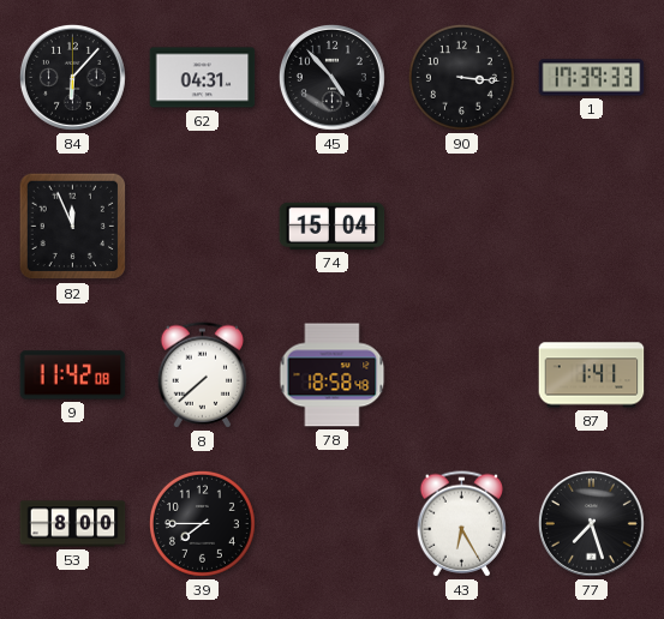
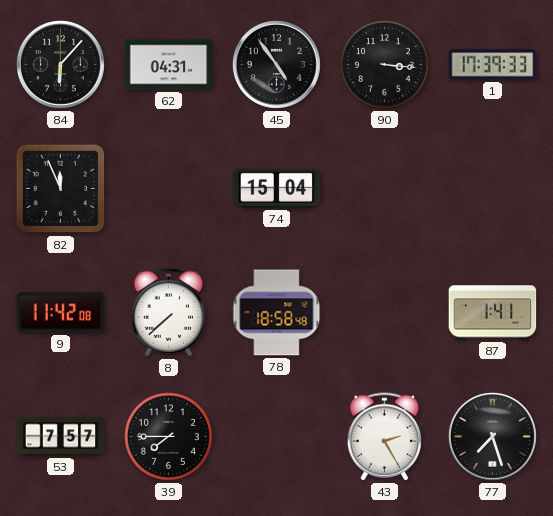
45: 4:53 -> 4:54 (276, 64)
53: 8:00 -> 7:57 (61, 437)
43: 6:25 -> 2:25 (385, 437)
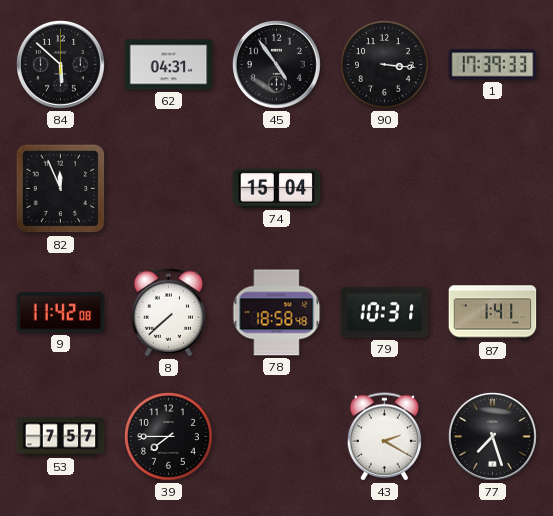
84: 6:07 -> 5:52 (60, 64)
79: none -> 10:31 (385, 313)
43: 2:25 -> 2:20 (385, 437)
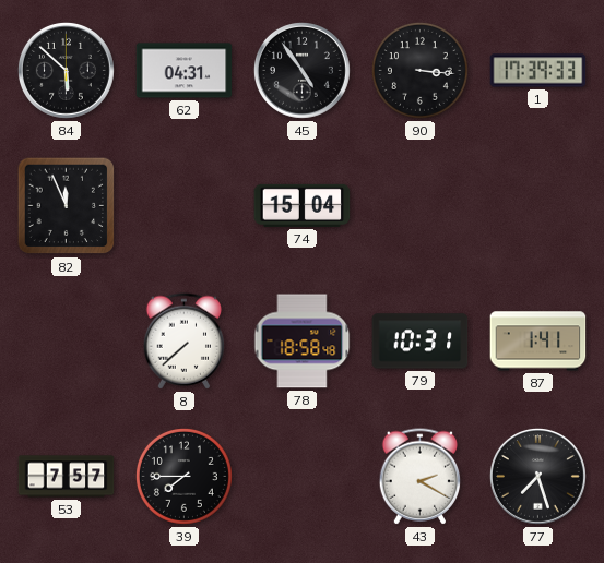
9: 11:42 -> none (61, 313)
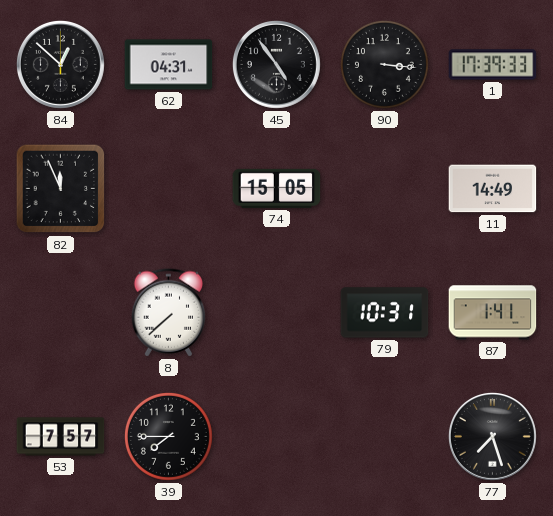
84: 5:52 -> 12:52 (60, 64)
74: 15:04 -> 15:05 (277, 188)
11: none -> 14:49 (493, 189)
78: 18:58 -> none (303, 342)
43: 2:20 -> none (421, 477)
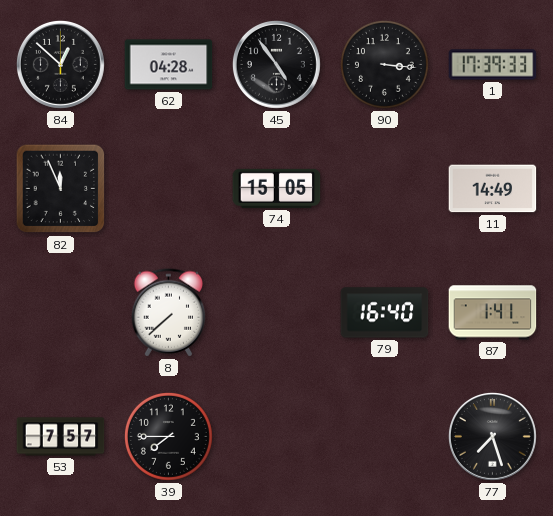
62: 04:31 -> 04:28 (169, 65)
79: 10:31 -> 16:40 (385, 313)
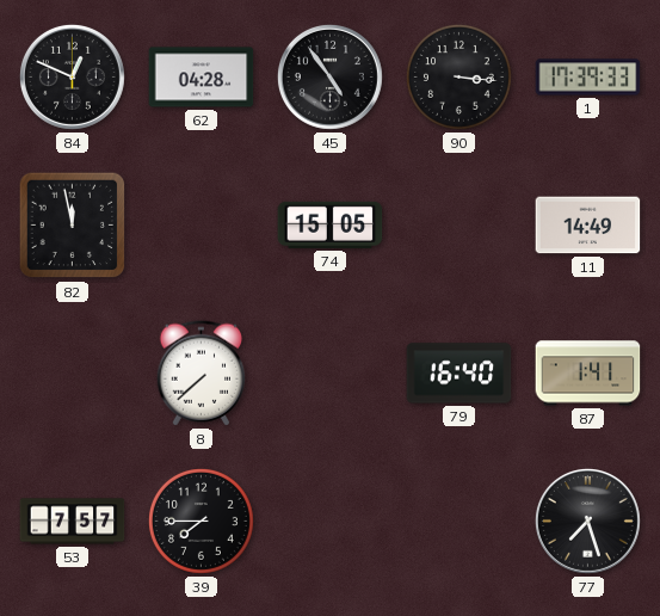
84: 12:52 -> 12:49 (72, 76)
82: 11:56 -> 11:58 (73, 226)
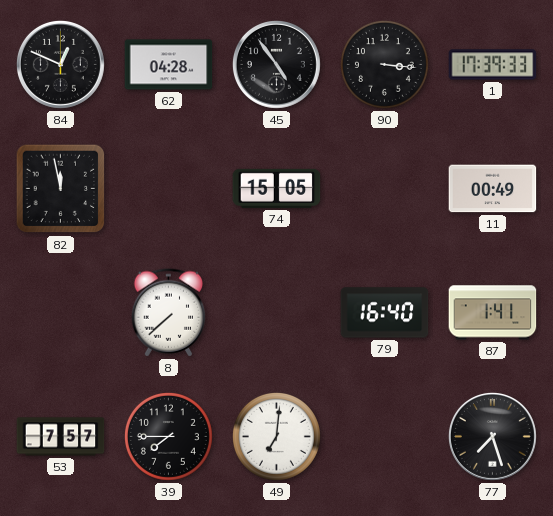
11: 14:49 -> 00:49 (493, 189)
49: none -> 7:01 (276, 436)
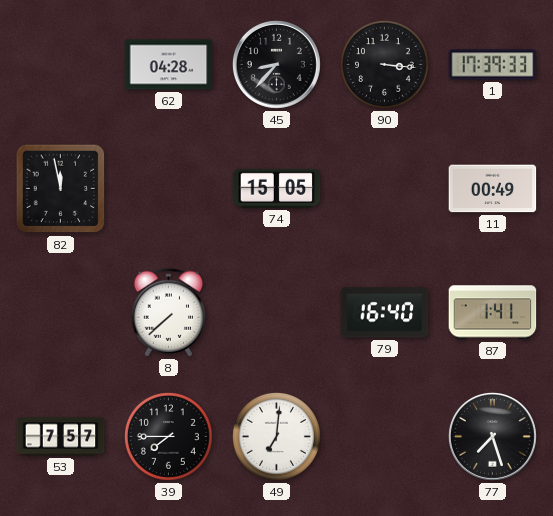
84: 12:49 -> none (60, 64)
45: 4:54 -> 8:37 (276, 64)
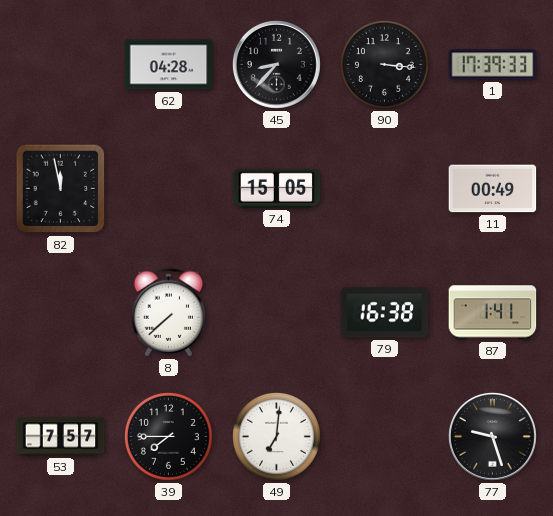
79: 16:40 -> 16:38 (385, 313)
77: 7:27 -> 9:27 (492, 436)
